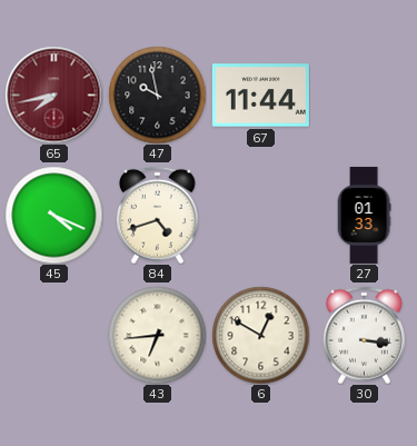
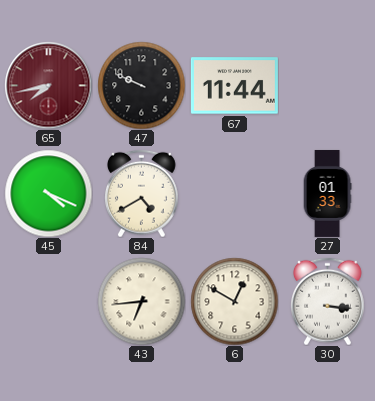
47: 9:58 -> 9:49 (141, 85)
84: 4:42 -> 4:40 (142, 193)
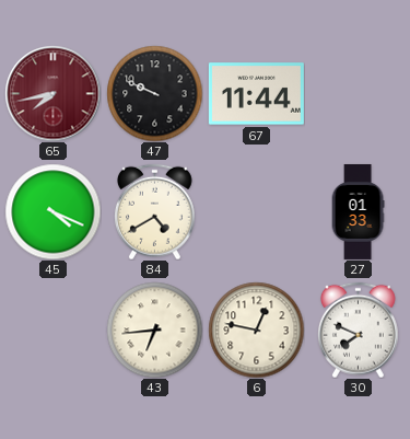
6: 12:50 -> 12:47 (256, 330)
30: 3:16 -> 7:49 (359, 330)
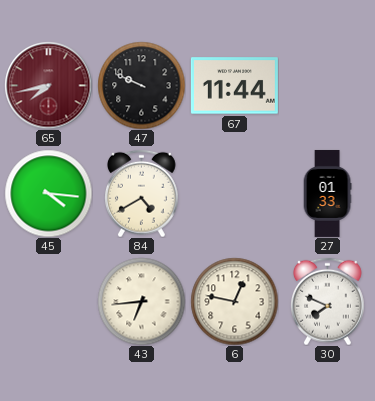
45: 4:19 -> 4:16 (48, 193)
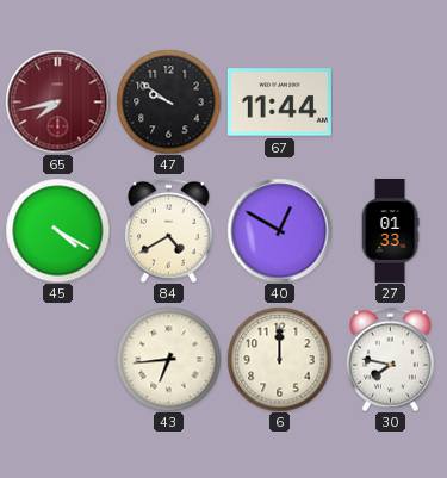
47: 9:49 -> 9:51 (168, 101)
45: 4:16 -> 4:20 (57, 230)
40: none -> 12:50 (279, 230)
6: 12:47 -> 12:00 (279, 359)
30: 7:49 -> 7:47 (391, 359)
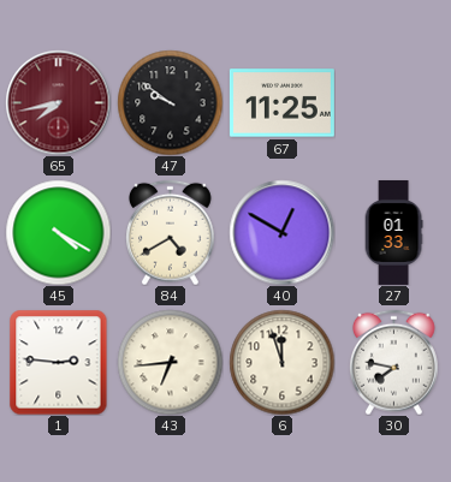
67: 11:44 -> 11:25 (281, 103)
1: none -> 2:46 (59, 362)
6: 12:00 -> 11:57 (281, 362)
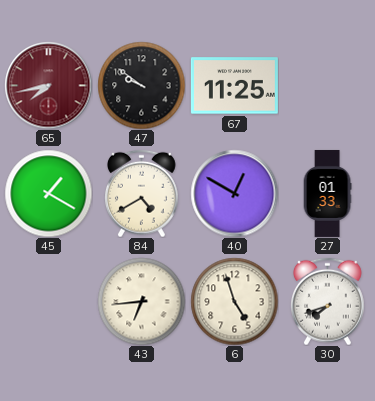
45: 4:20 -> 1:20 (48, 193)
1: 2:46 -> none (59, 362)
6: 11:57 -> 4:57 (234, 301)
30: 7:47 -> 7:42 (328, 301)
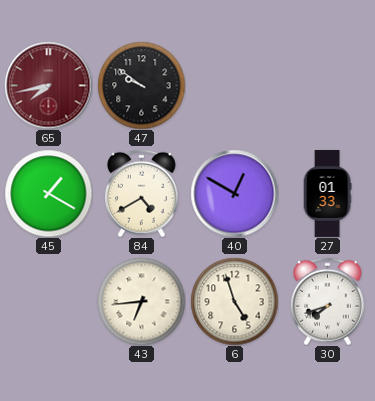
67: 11:25 -> none (234, 86)
